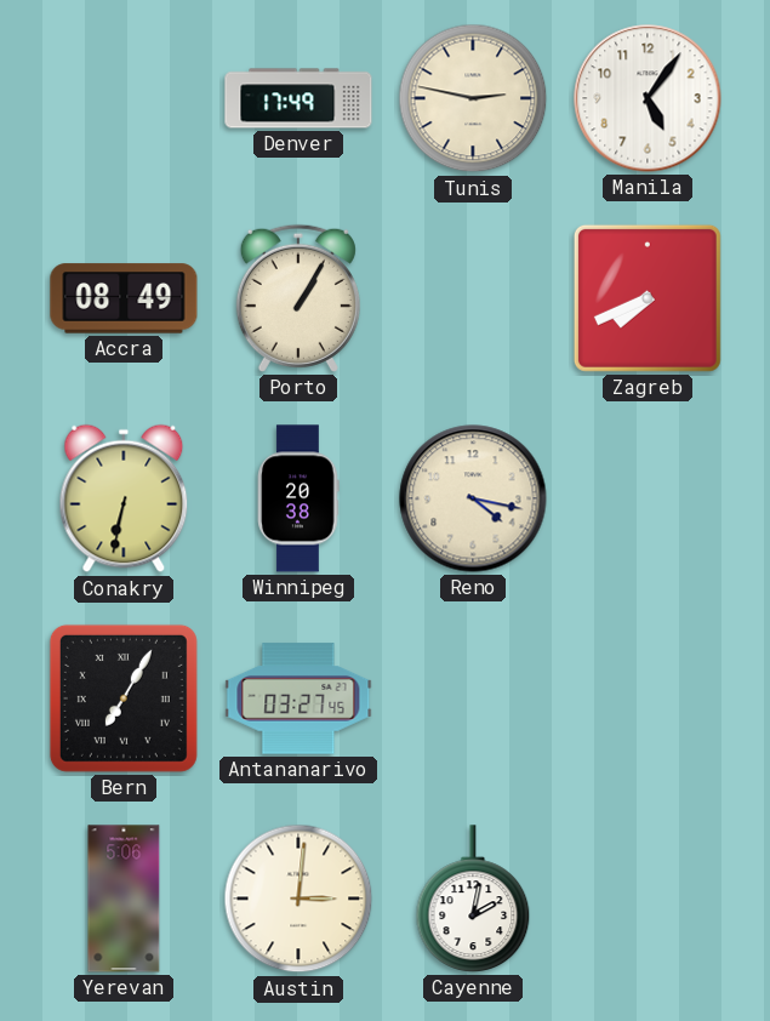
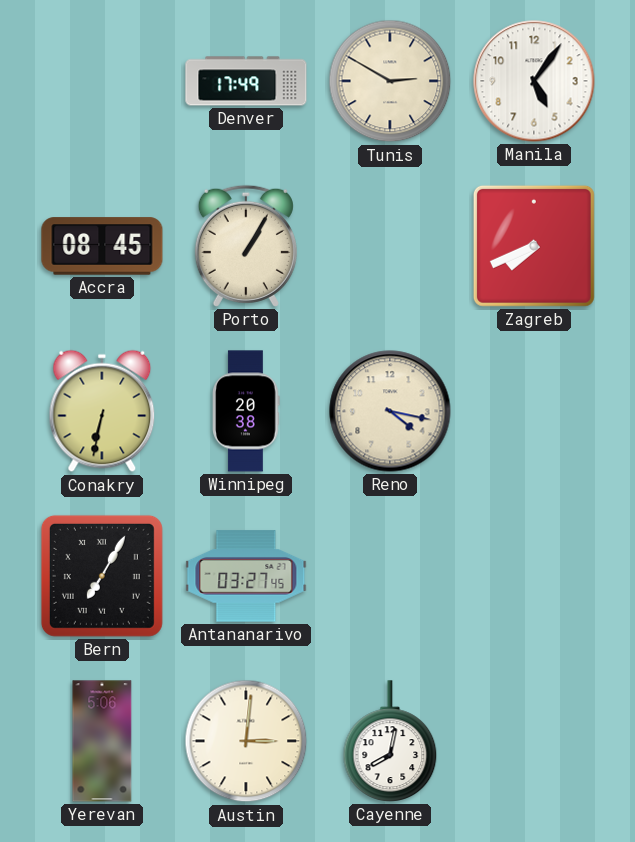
Tunis: 2:47 -> 2:50 (390, 81)
Accra: 08:49 -> 08:45 (102, 246)
Cayenne: 2:02 -> 8:02 (390, 741)
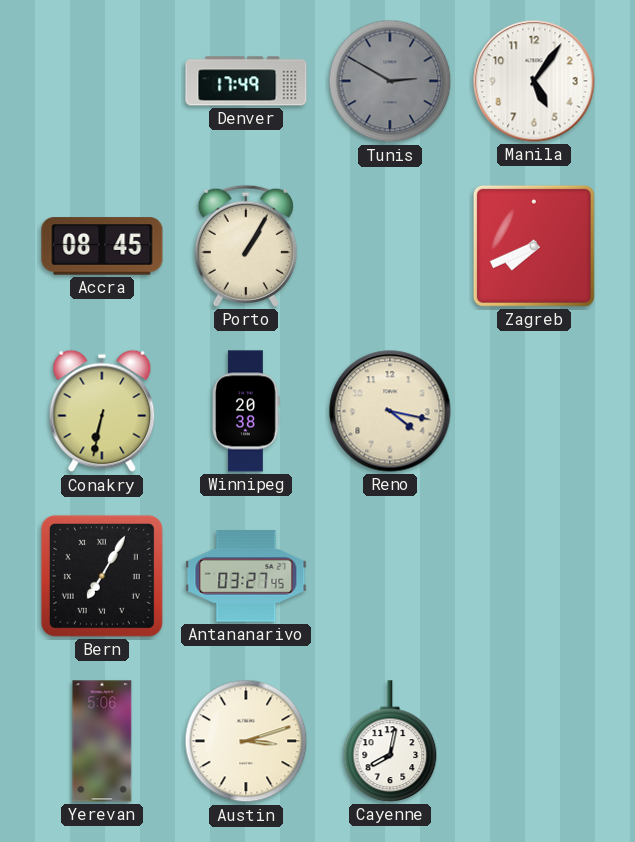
Tunis dial: cream -> grey (390, 81)
Austin: 3:01 -> 3:12 (246, 741)
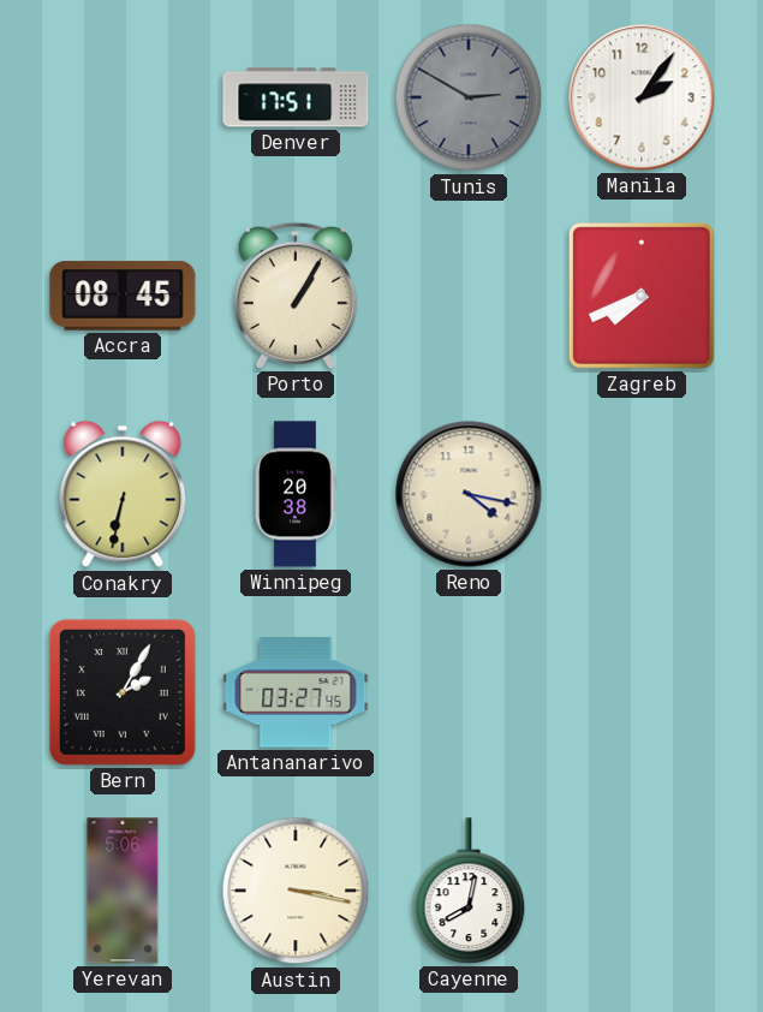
Denver: 17:49 -> 17:51 (296, 97)
Manila: 5:06 -> 2:06 (642, 97)
Bern: 7:05 -> 2:05 (123, 692)
Austin: 3:12 -> 3:17 (296, 891)
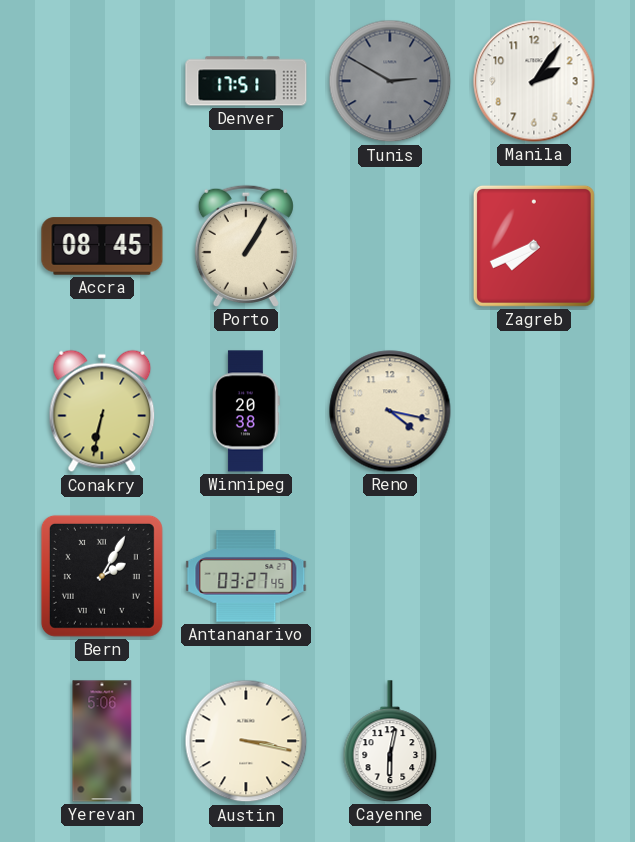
Cayenne: 8:02 -> 6:02 (390, 741)
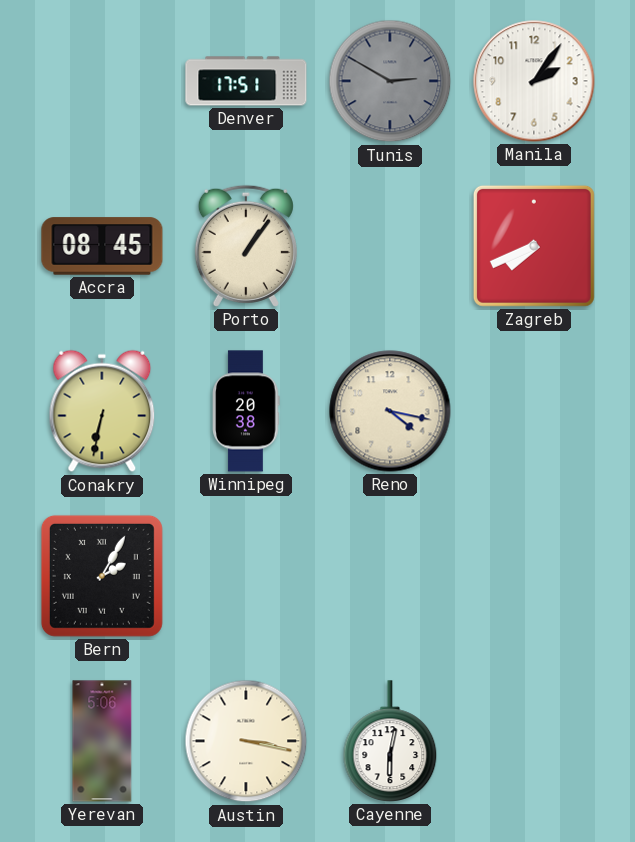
Porto: 1:05 -> 1:06 (246, 246)
Antananarivo: 03:27 -> none (246, 576)
